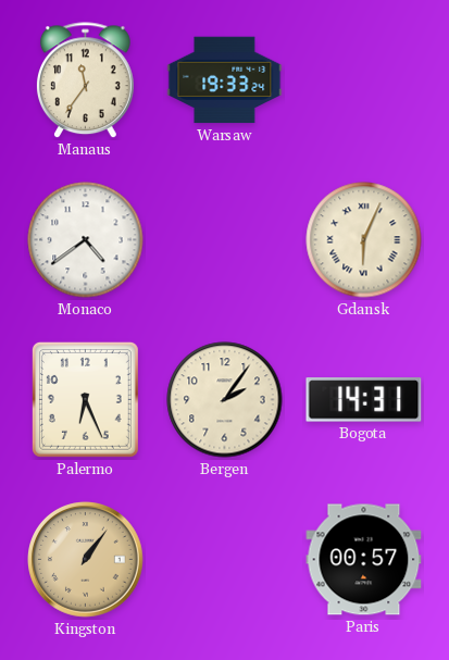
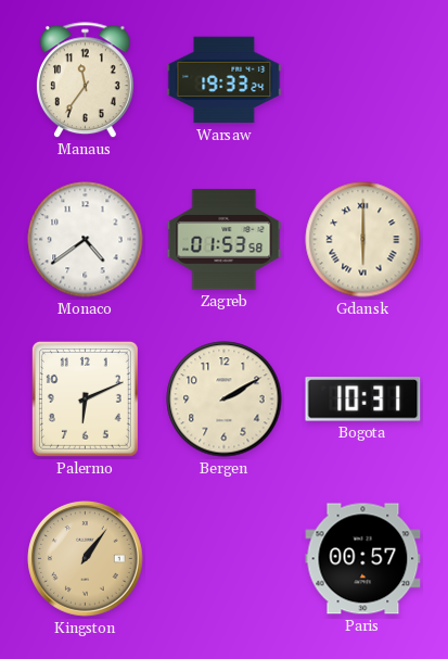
Zagreb: none -> 01:53 (225, 240)
Gdansk: 6:04 -> 6:00 (363, 240)
Palermo: 6:26 -> 6:11 (85, 398)
Bergen: 2:06 -> 2:10 (225, 400)
Bogota: 14:31 -> 10:31 (363, 400)
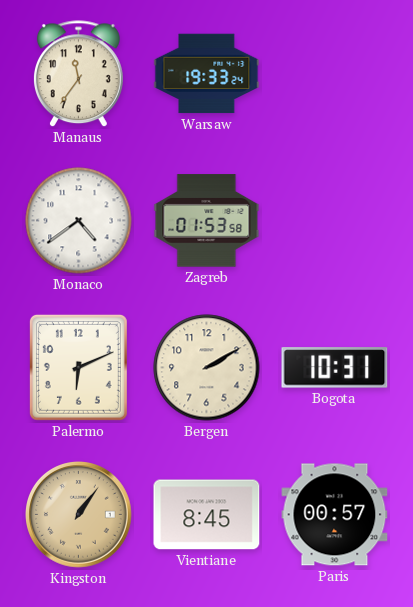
Gdansk: 6:00 -> none (363, 240)
Vientiane: none -> 8:45 (207, 515)
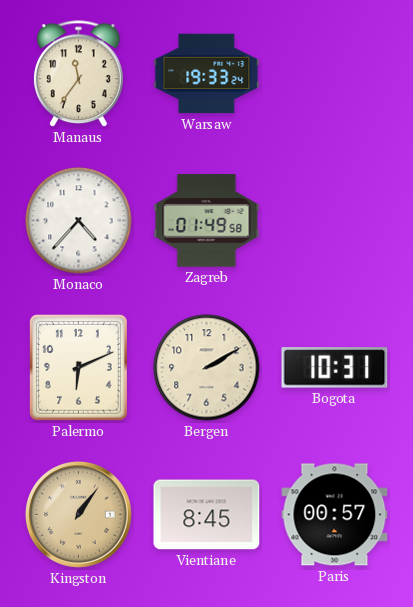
Monaco: 4:39 -> 4:37 (79, 221)
Zagreb: 01:53 -> 01:49 (207, 221)
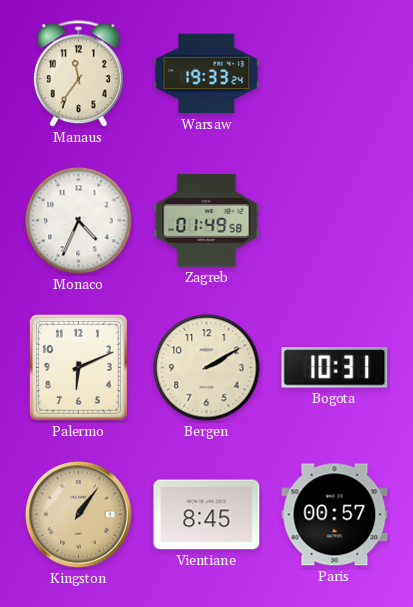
Monaco: 4:37 -> 4:34 (79, 221)
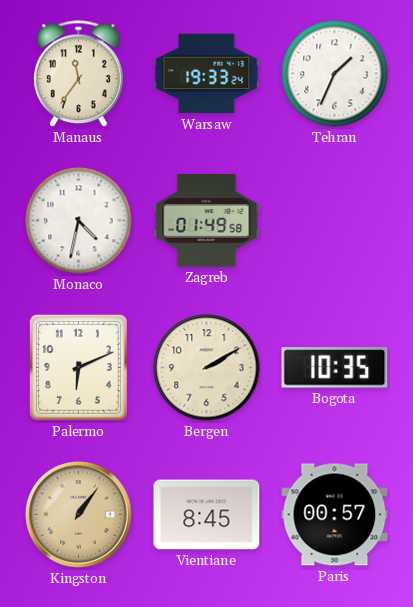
Tehran: none -> 1:34 (335, 74)
Monaco: 4:34 -> 4:32 (79, 221)
Bogota: 10:31 -> 10:35 (335, 368)
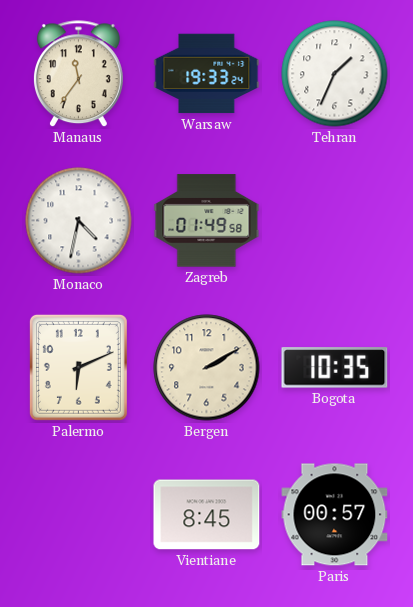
Kingston: 1:06 -> none (79, 515)
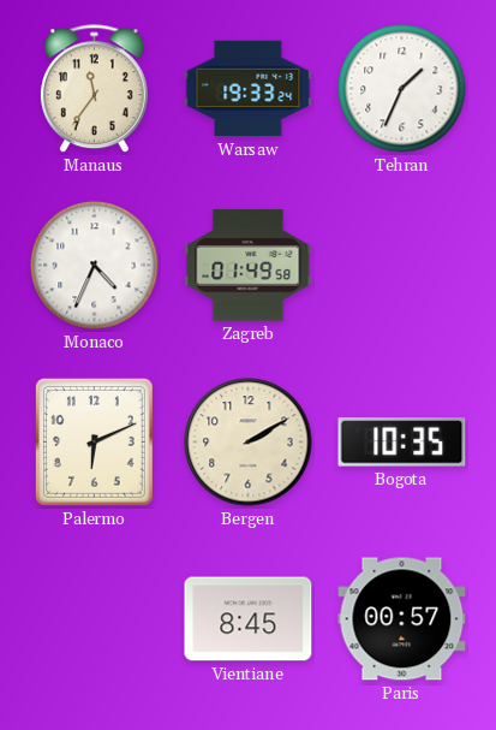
Monaco: 4:32 -> 4:34 (95, 266)
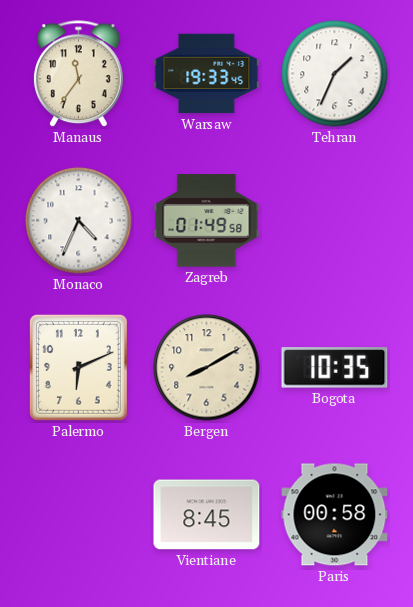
Warsaw: 19:33:24 -> 19:33:45 (207, 74)
Bergen: 2:10 -> 8:10 (207, 368)
Paris: 00:57 -> 00:58 (335, 515)
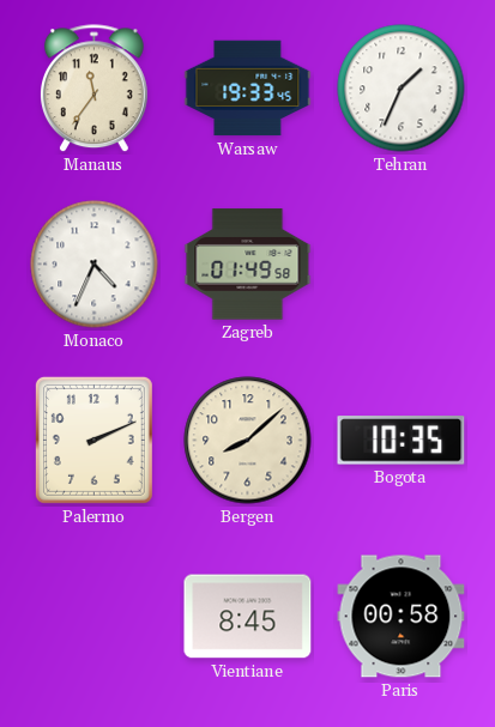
Palermo: 6:11 -> 2:11 (93, 440)
Bergen: 8:10 -> 8:08 (248, 441)
